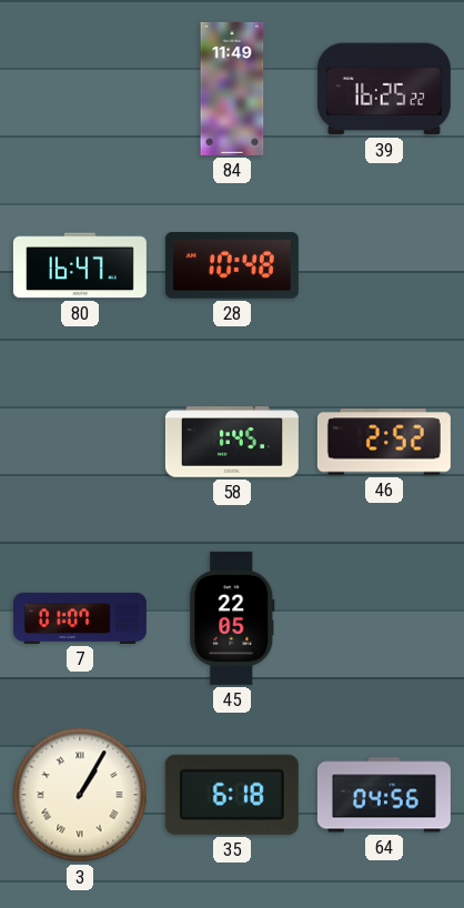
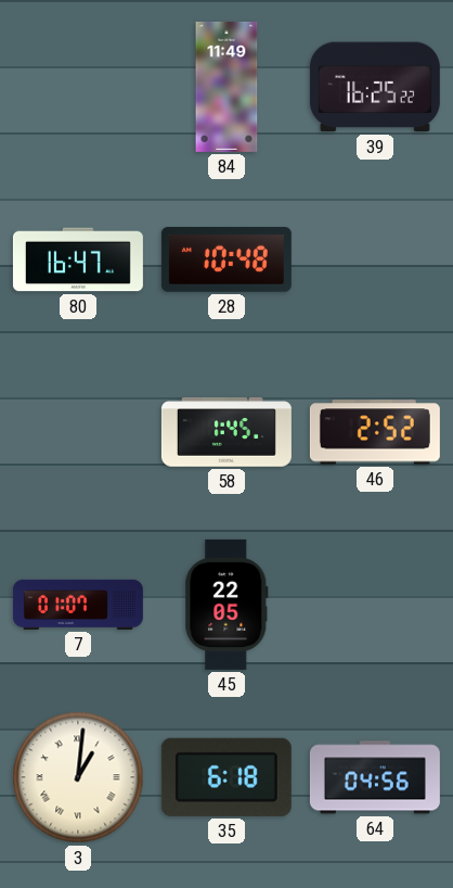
3: 1:05 -> 1:01 (78, 777)
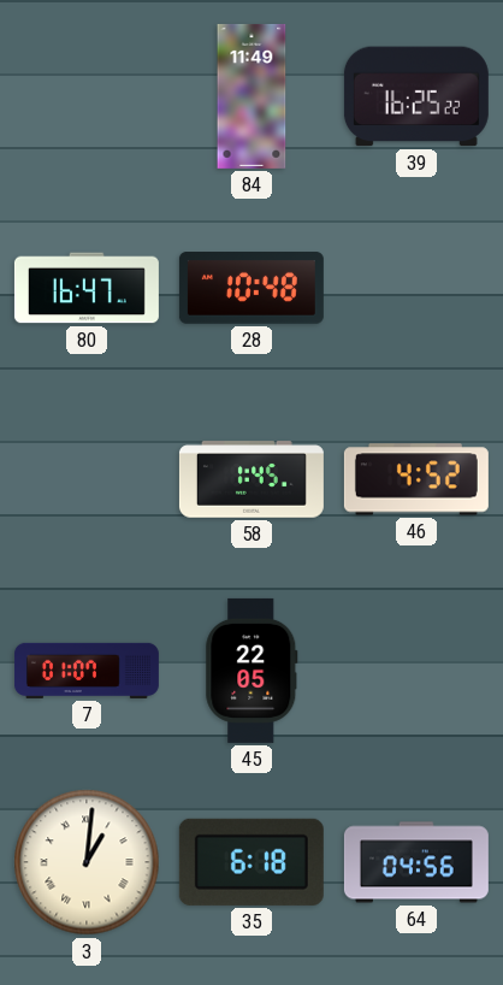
46: 2:52 -> 4:52 (416, 479)
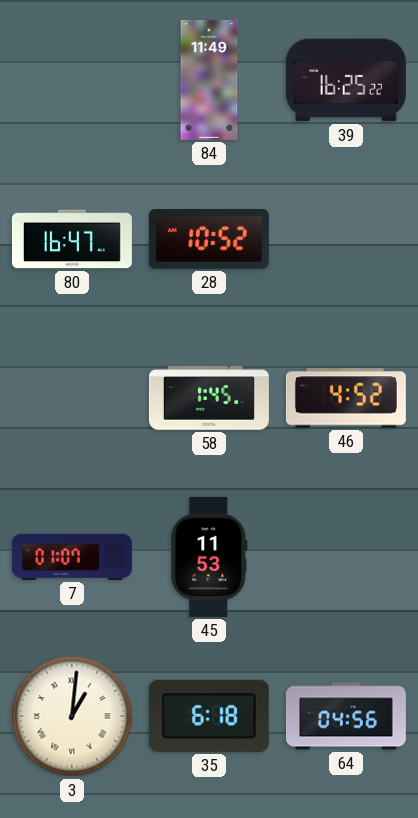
28: 10:48 -> 10:52 (209, 239)
45: 22:05 -> 11:53 (209, 557)
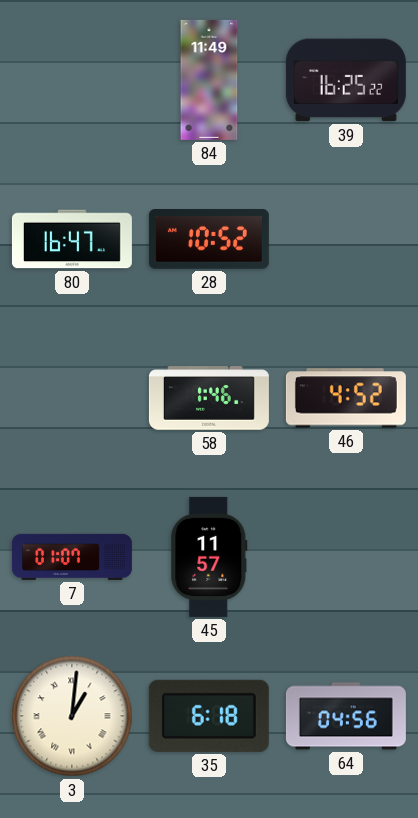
58: 1:45 -> 1:46 (209, 398)
45: 11:53 -> 11:57 (209, 557)
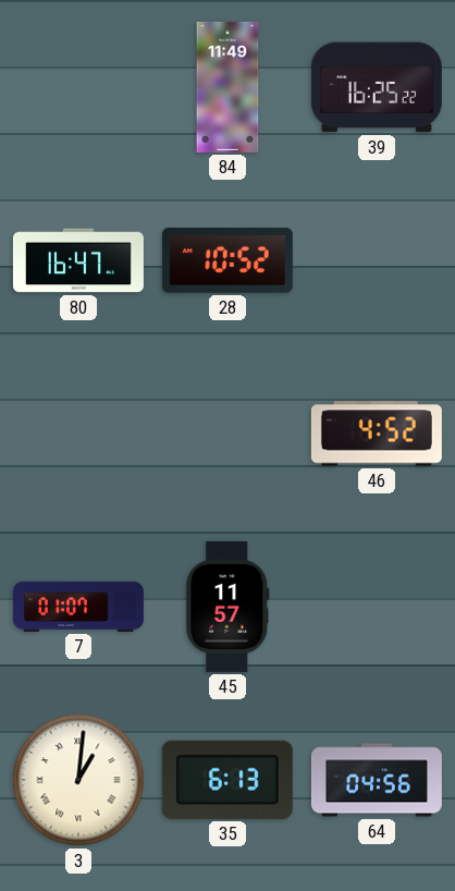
58: 1:46 -> none (209, 398)
35: 6:18 -> 6:13 (228, 780)
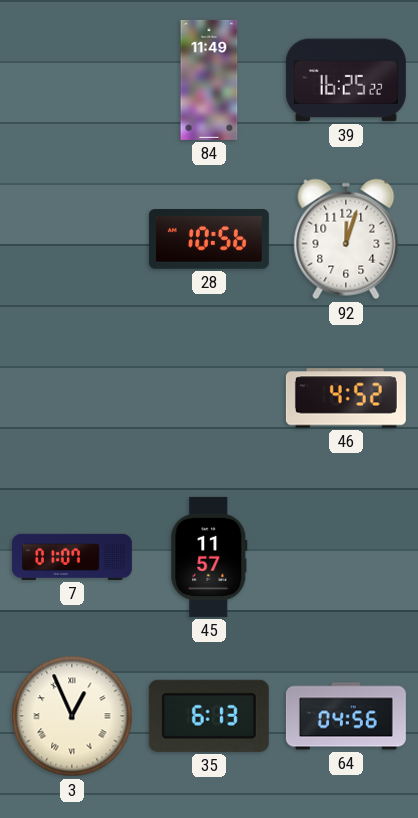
80: 16:47 -> none (78, 260)
28: 10:52 -> 10:56 (209, 239)
92: none -> 12:03 (346, 239)
3: 1:01 -> 12:56 (72, 716)
